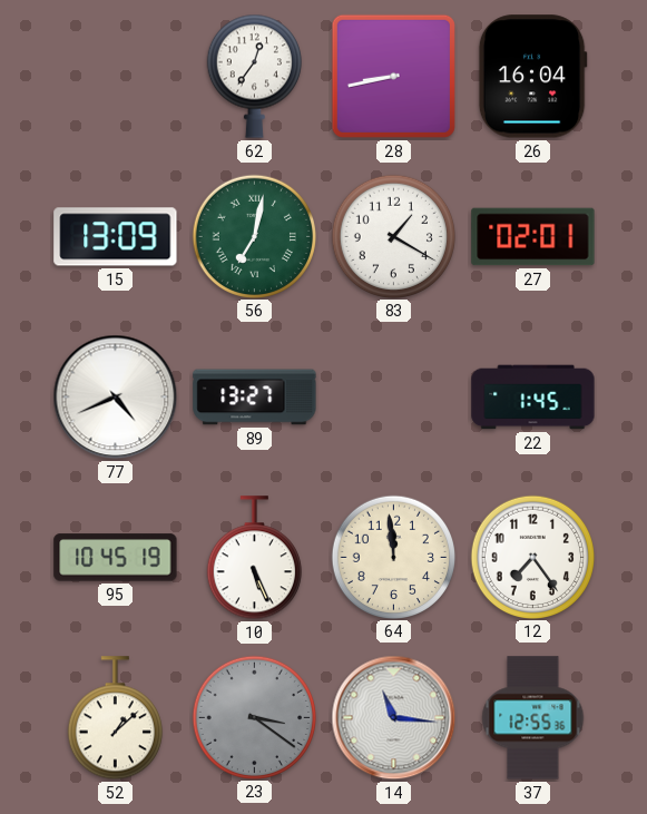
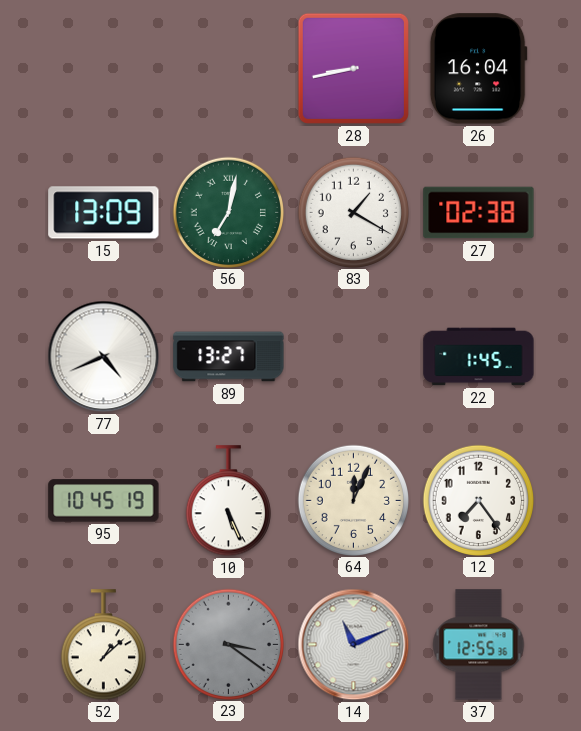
62: 12:36 -> none (254, 76)
27: 02:01 -> 02:38 (479, 213)
64: 11:59 -> 12:04 (353, 500)
14: 11:16 -> 11:11 (354, 645)
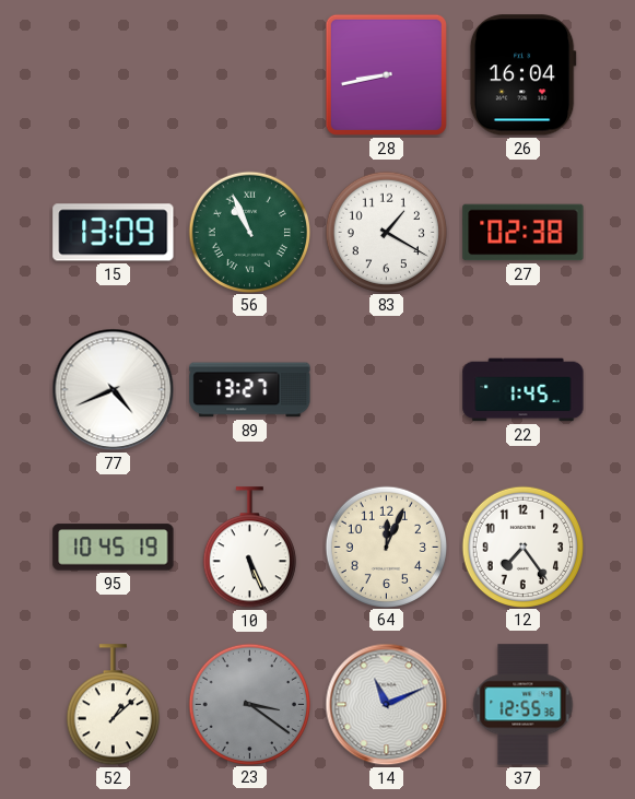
56: 7:02 -> 10:56 (249, 232)
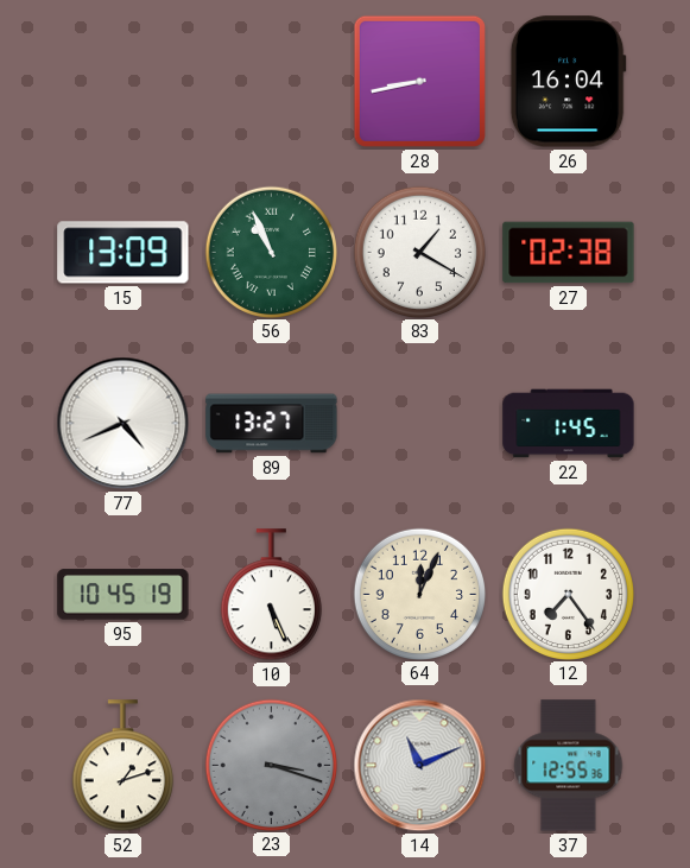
52: 1:08 -> 1:12 (122, 766)
23: 3:21 -> 3:18 (271, 765)
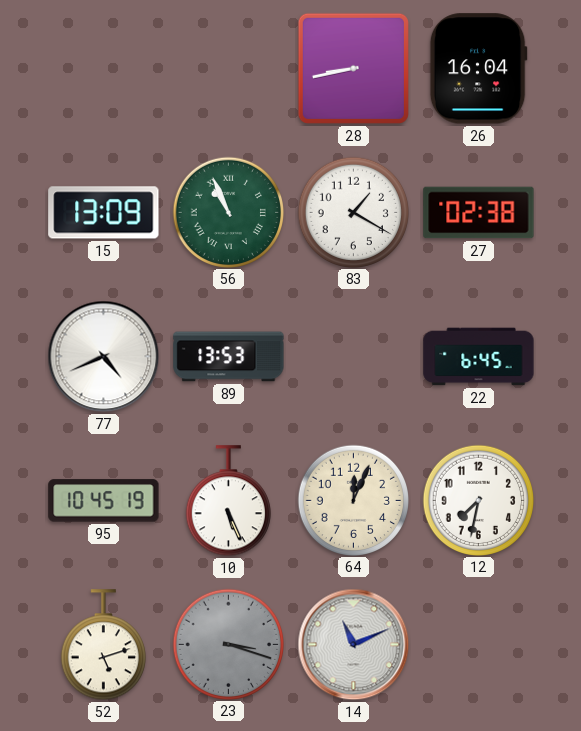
89: 13:27 -> 13:53 (229, 357)
22: 1:45 -> 6:45 (479, 357)
12: 7:24 -> 7:32 (478, 500)
52: 1:12 -> 5:12 (103, 645)
37: 12:55 -> none (569, 766)
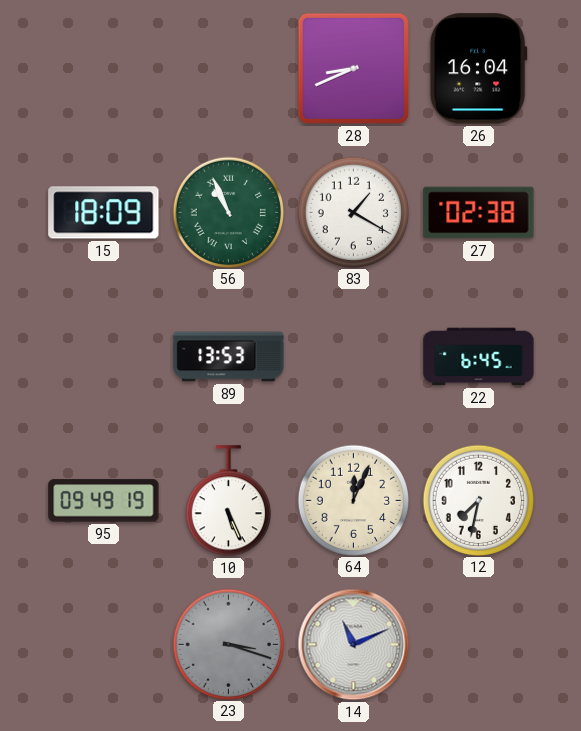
28: 8:43 -> 8:41 (353, 68)
15: 13:09 -> 18:09 (104, 213)
77: 4:41 -> none (104, 357)
95: 10:45 -> 09:49 (104, 501)
52: 5:12 -> none (103, 645)
